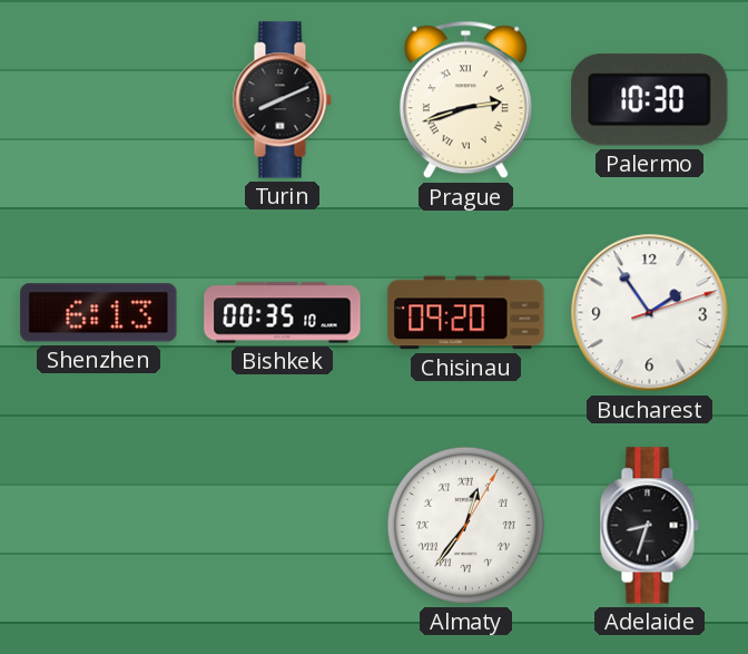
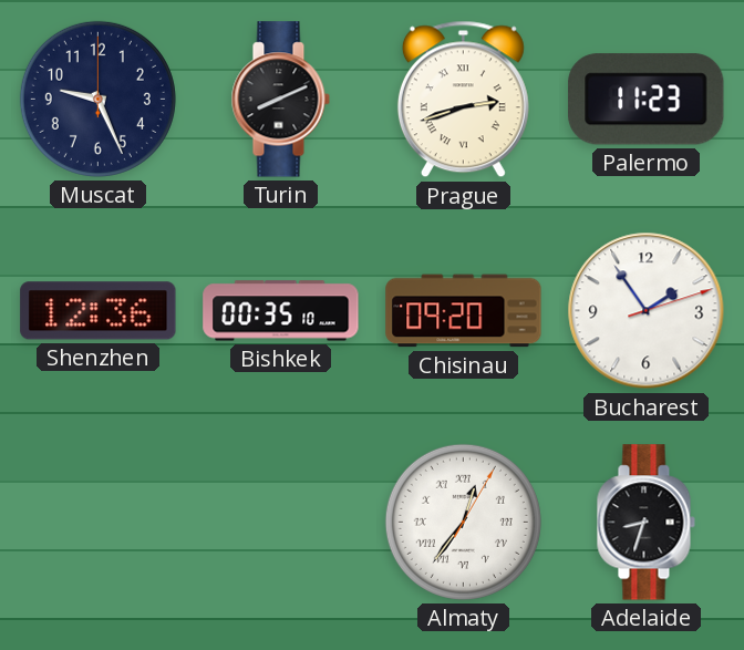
Muscat: none -> 9:26 (97, 99)
Palermo: 10:30 -> 11:23 (647, 100)
Shenzhen: 6:13 -> 12:36 (99, 311)
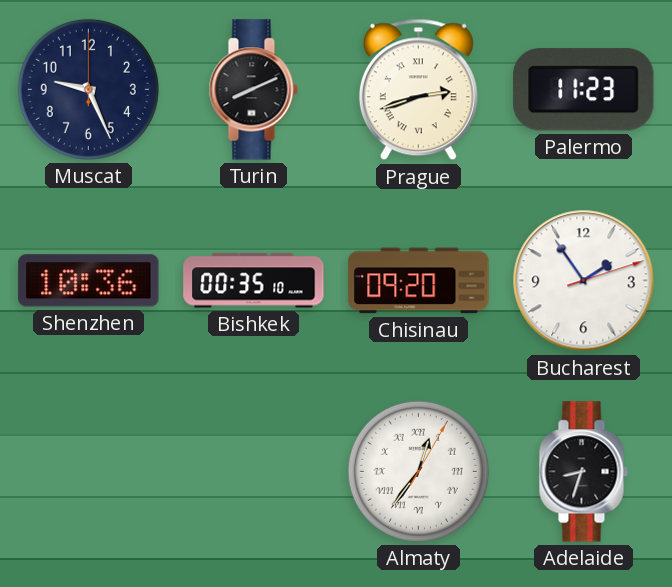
Shenzhen: 12:36 -> 10:36 (89, 281)
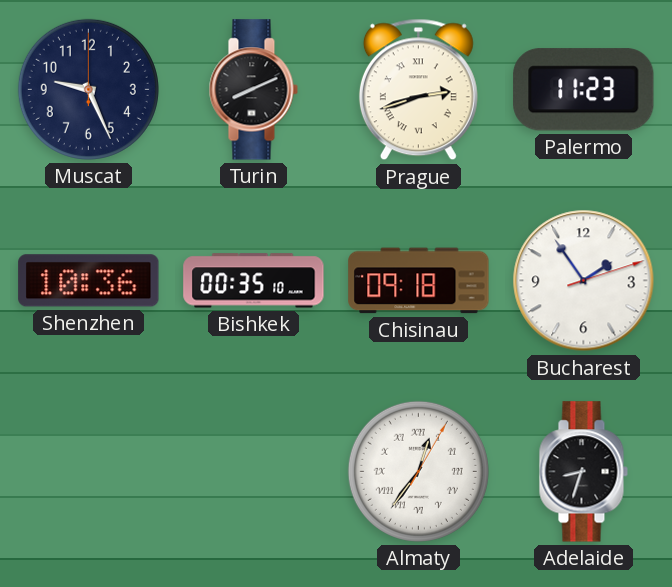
Chisinau: 09:20 -> 09:18 (419, 281)
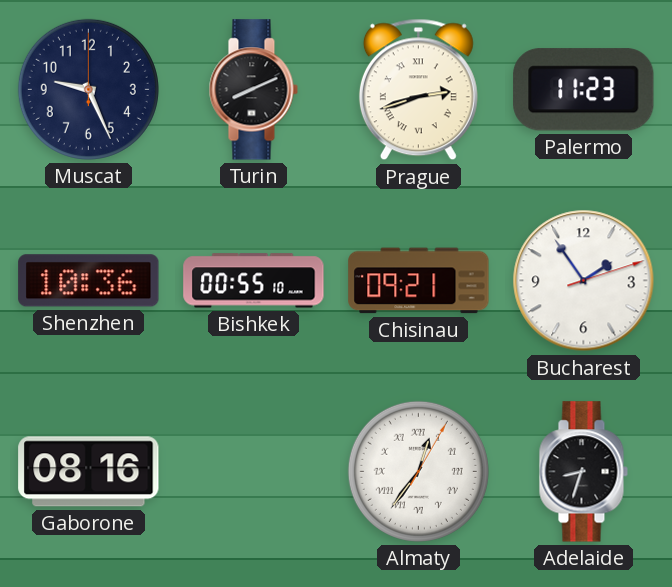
Bishkek: 00:35 -> 00:55 (254, 281)
Chisinau: 09:18 -> 09:21 (419, 281)
Gaborone: none -> 08:16 (89, 472)
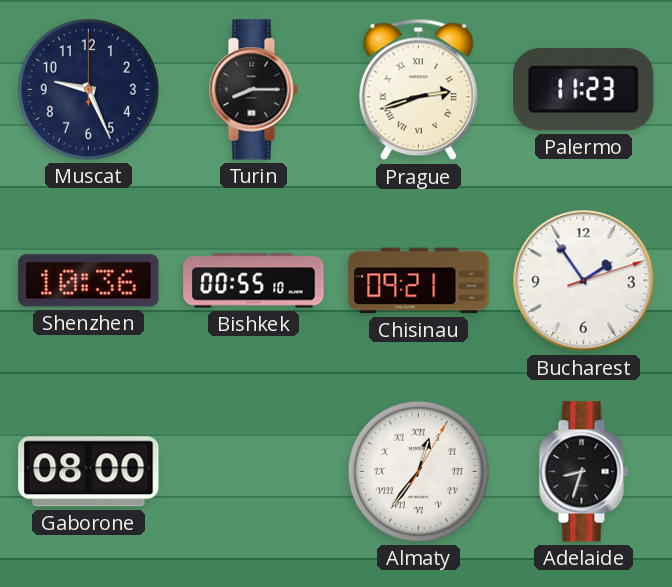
Turin: 8:11 -> 8:15 (253, 90)
Gaborone: 08:16 -> 08:00 (89, 472)
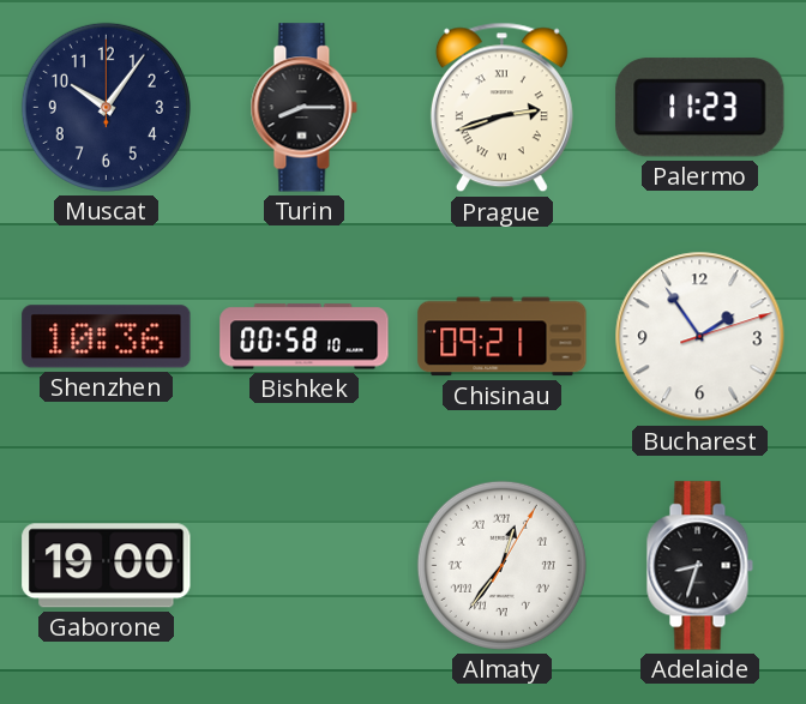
Muscat: 9:26 -> 10:06 (106, 107)
Bishkek: 00:55 -> 00:58 (305, 337)
Gaborone: 08:00 -> 19:00 (107, 566)
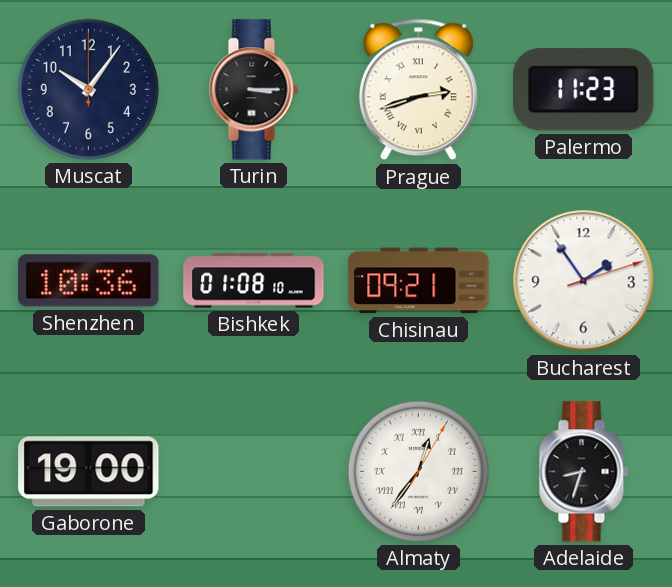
Turin: 8:15 -> 3:15 (253, 90)
Bishkek: 00:58 -> 01:08 (254, 281)
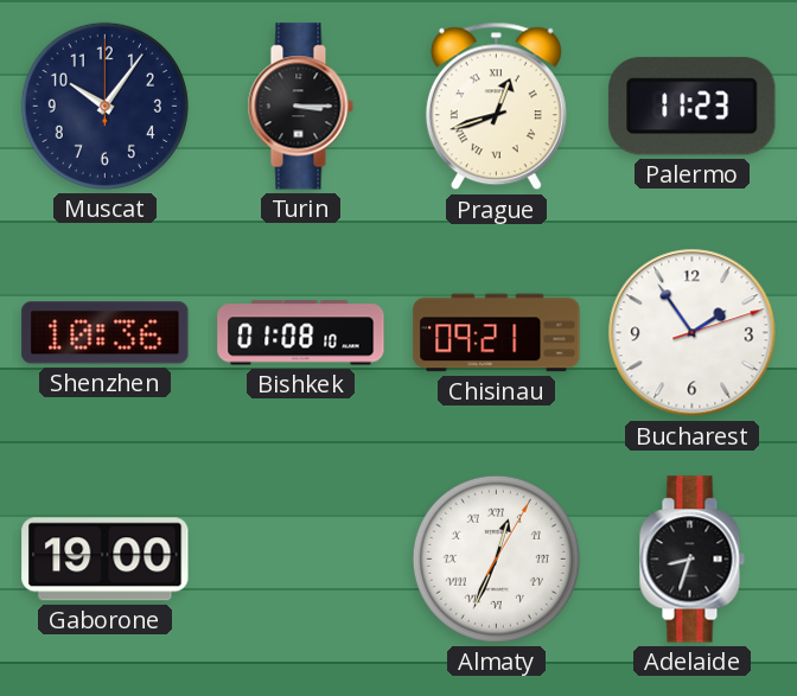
Prague: 2:42 -> 12:42 (496, 107)
Almaty: 12:36 -> 12:34 (496, 558)
